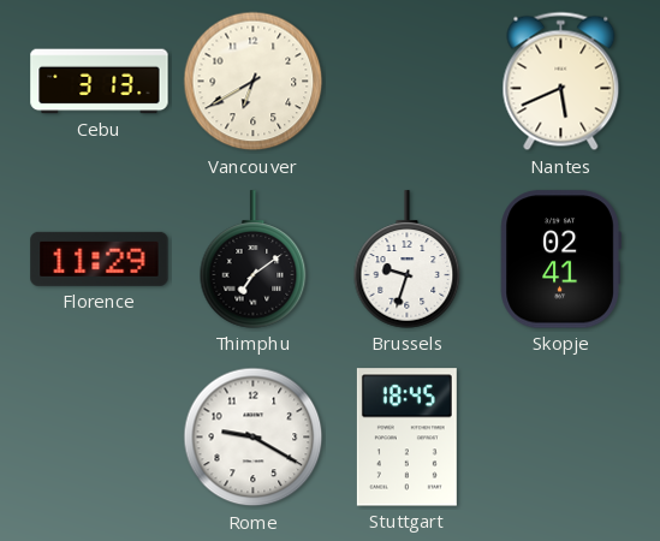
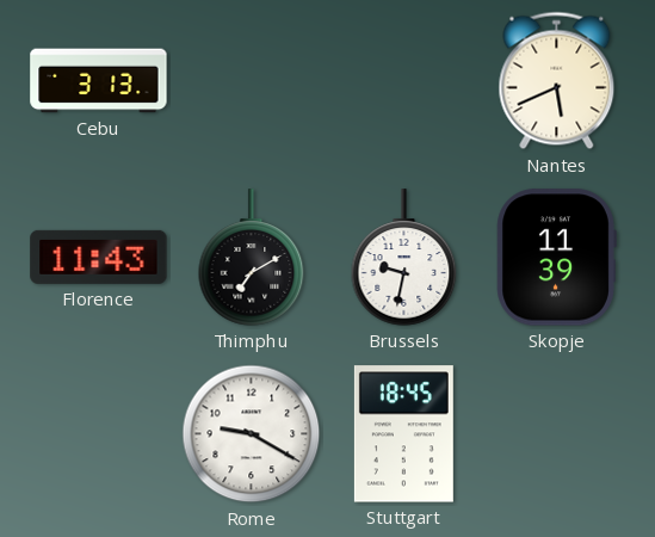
Vancouver: 6:40 -> none (254, 82)
Florence: 11:29 -> 11:43 (99, 257)
Thimphu: 7:09 -> 7:10 (252, 258)
Brussels: 9:33 -> 9:32 (404, 258)
Skopje: 02:41 -> 11:39 (556, 258)
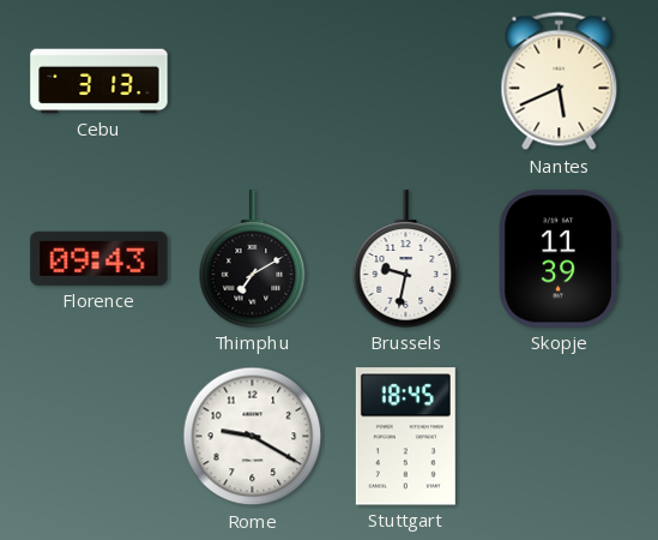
Florence: 11:43 -> 09:43 (99, 258)
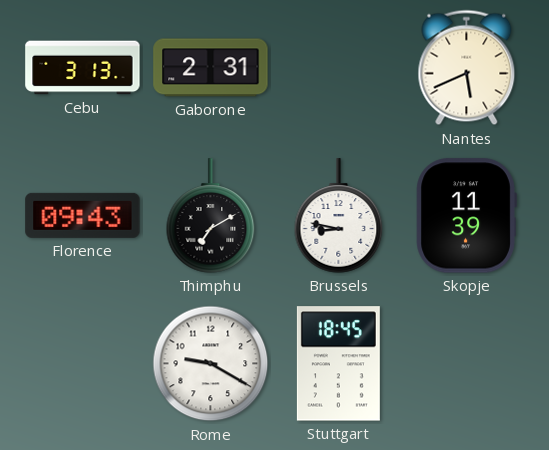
Gaborone: none -> 2:31 (211, 68)
Brussels: 9:32 -> 8:47 (339, 216)
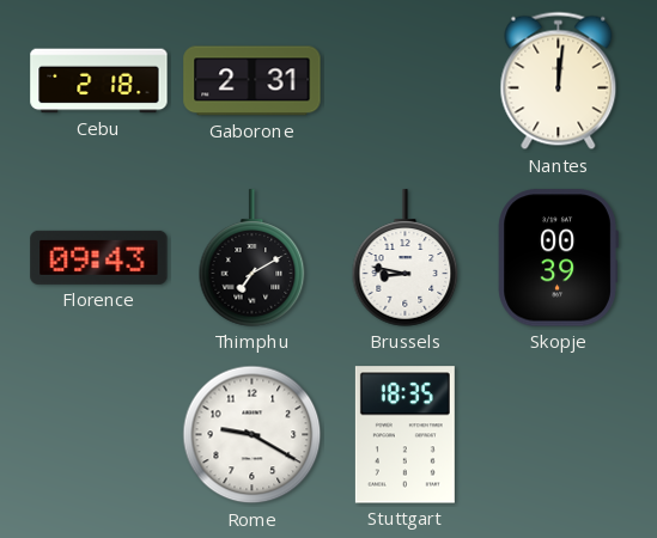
Cebu: 3:13 -> 2:18 (99, 81)
Nantes: 5:41 -> 12:01 (559, 81)
Skopje: 11:39 -> 00:39 (558, 258)
Stuttgart: 18:45 -> 18:35 (404, 435)
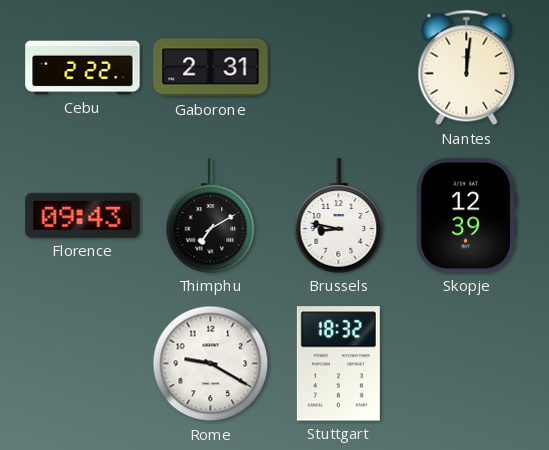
Cebu: 2:18 -> 2:22 (83, 68)
Skopje: 00:39 -> 12:39 (466, 216)
Stuttgart: 18:35 -> 18:32 (338, 364)
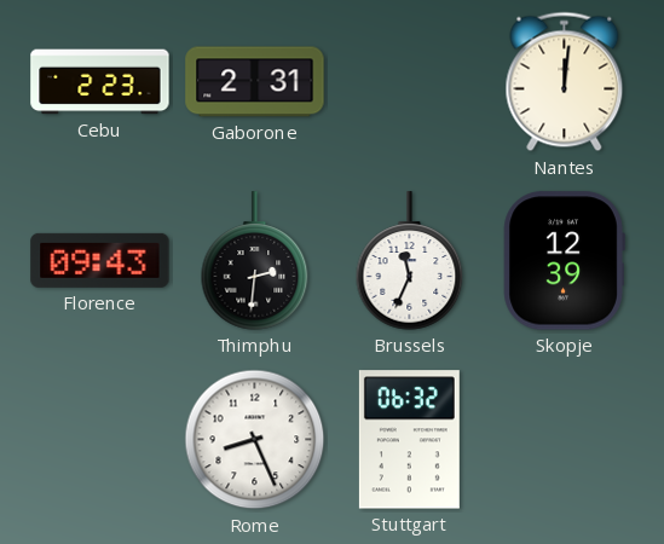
Cebu: 2:22 -> 2:23 (100, 82)
Thimphu: 7:10 -> 2:31 (255, 261)
Brussels: 8:47 -> 11:34 (410, 261)
Rome: 9:20 -> 8:26 (255, 440)
Stuttgart: 18:32 -> 06:32 (409, 440)
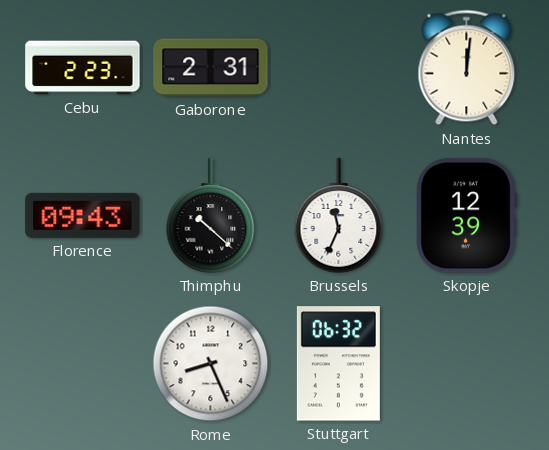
Thimphu: 2:31 -> 10:22 (211, 216)
